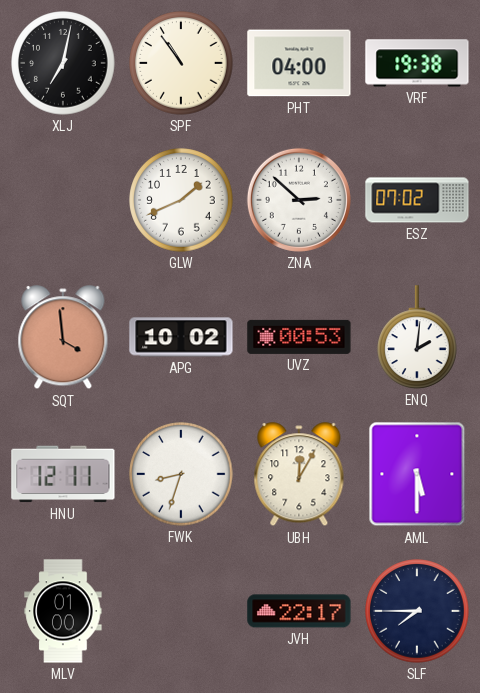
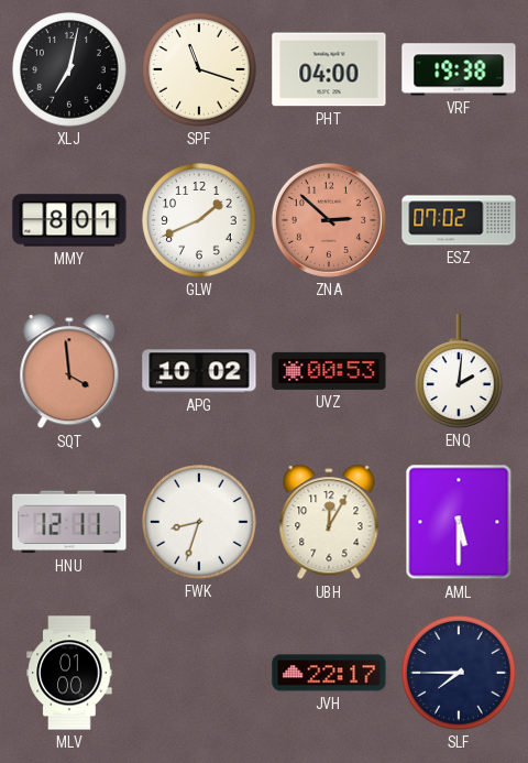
SPF: 10:54 -> 11:18 (199, 69)
MMY: none -> 8:01 (69, 220)
ZNA dial: white -> salmon (329, 220)
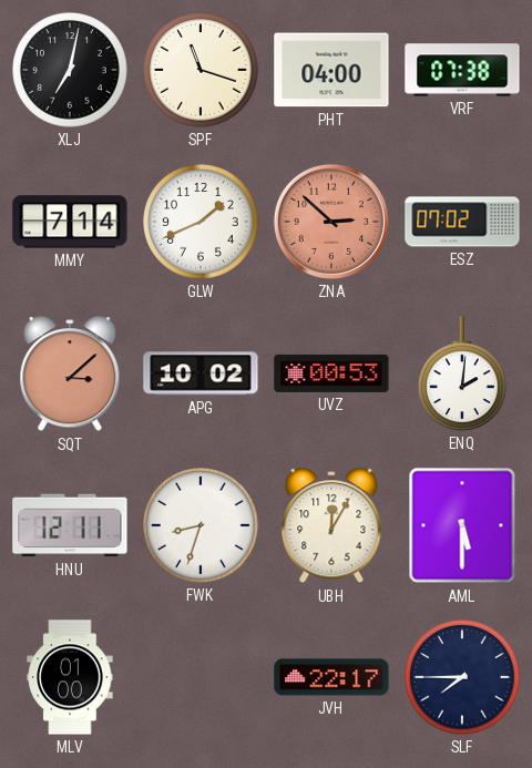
VRF: 19:38 -> 07:38 (462, 70)
MMY: 8:01 -> 7:14 (70, 222)
SQT: 3:59 -> 3:08 (70, 375)
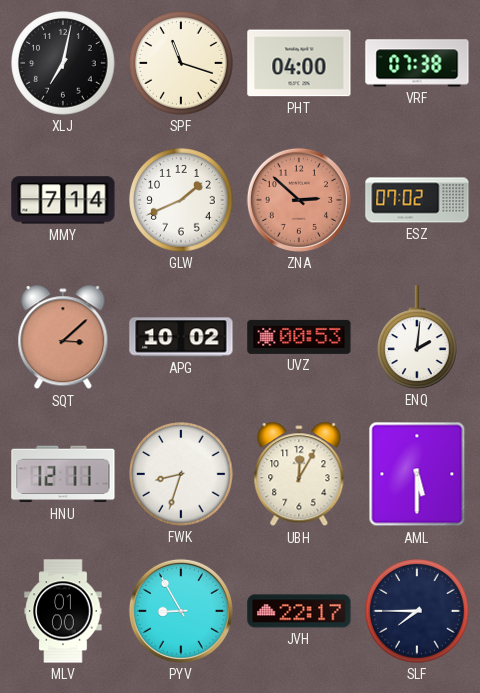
PYV: none -> 8:55 (181, 611)
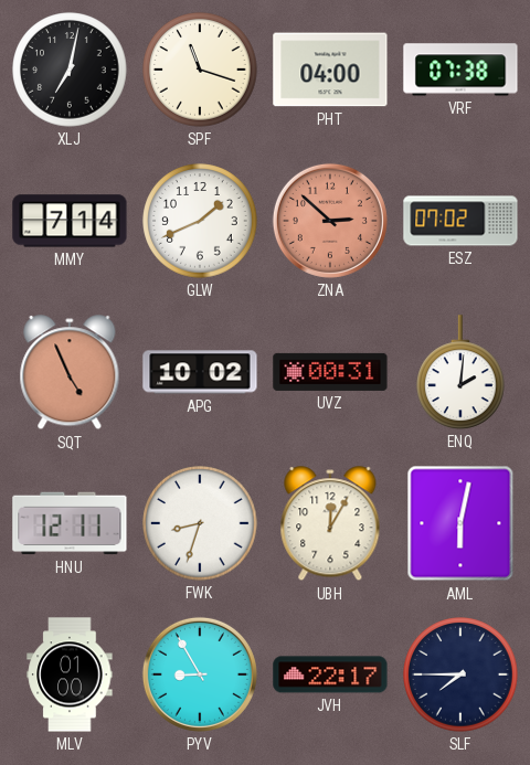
SQT: 3:08 -> 4:56 (70, 373)
UVZ: 00:53 -> 00:31 (330, 372)
AML: 5:30 -> 6:02 (460, 523)
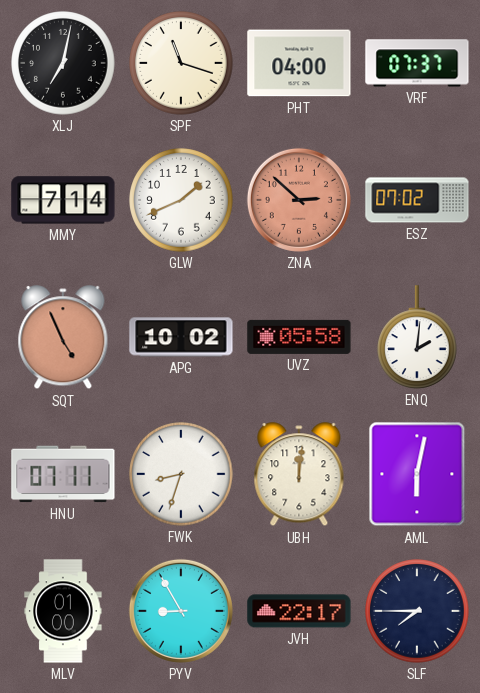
VRF: 07:38 -> 07:37 (417, 63)
UVZ: 00:31 -> 05:58 (299, 337)
HNU: 12:11 -> 07:11 (63, 474)
UBH: 12:05 -> 12:01 (299, 475)
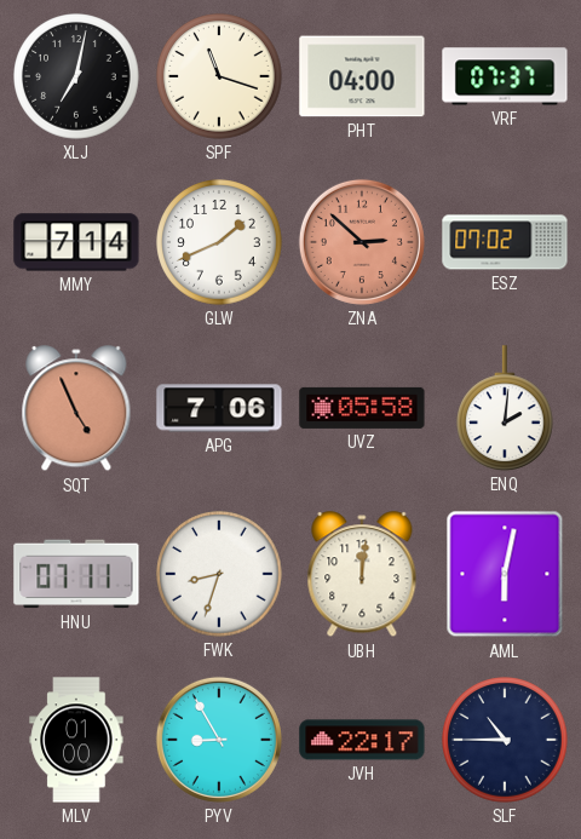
APG: 10:02 -> 7:06 (219, 408)
SLF: 7:45 -> 10:45 (505, 740)
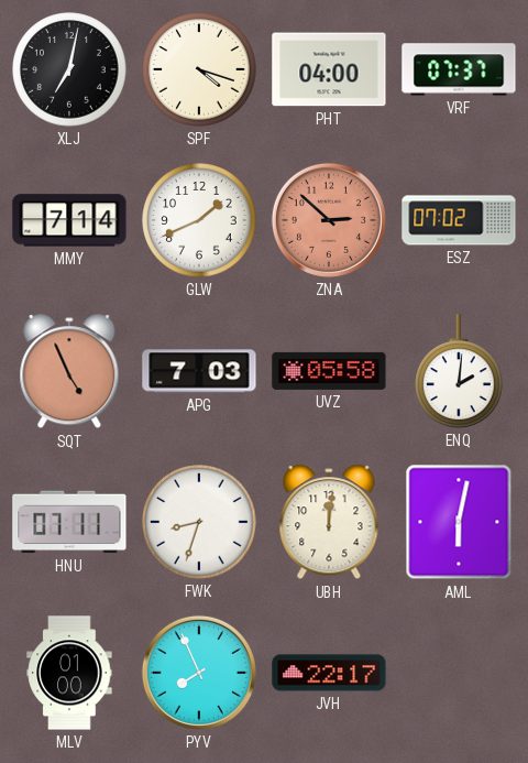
SPF: 11:18 -> 4:18 (199, 69)
APG: 7:06 -> 7:03 (199, 371)
PYV: 8:55 -> 7:56 (199, 673)
SLF: 10:45 -> none (505, 740)
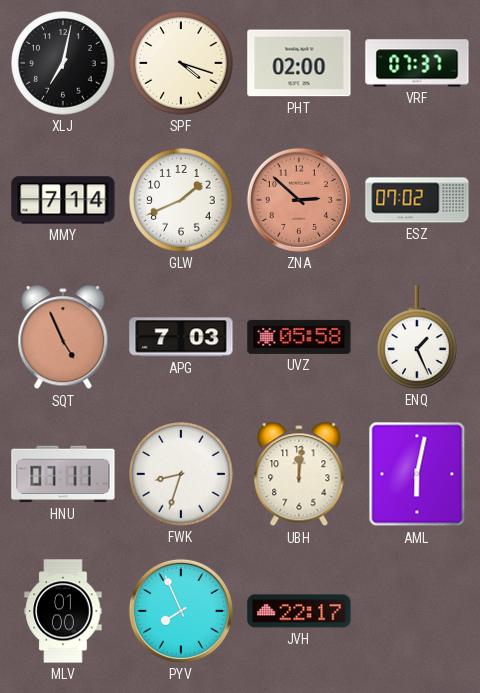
PHT: 04:00 -> 02:00 (299, 63)
ENQ: 2:01 -> 1:26 (418, 337)
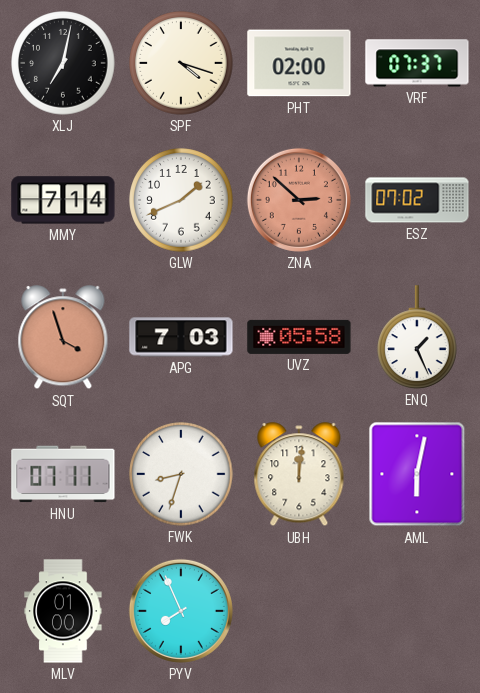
SQT: 4:56 -> 3:57 (63, 338)
JVH: 22:17 -> none (299, 611)
